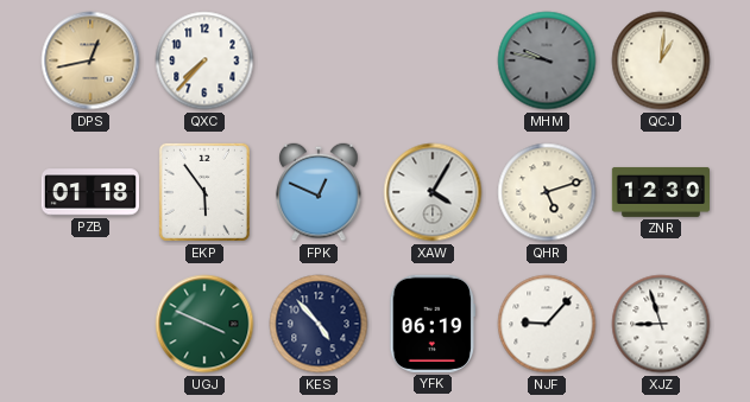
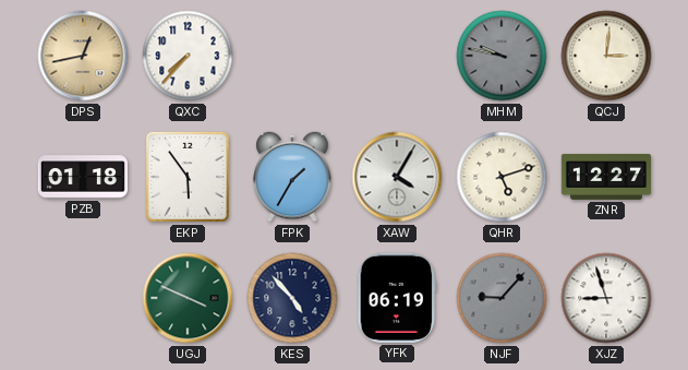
QCJ: 1:01 -> 3:01 (606, 56)
FPK: 12:49 -> 1:35 (292, 177)
ZNR: 12:30 -> 12:27 (605, 177)
NJF dial: white -> grey (502, 298)
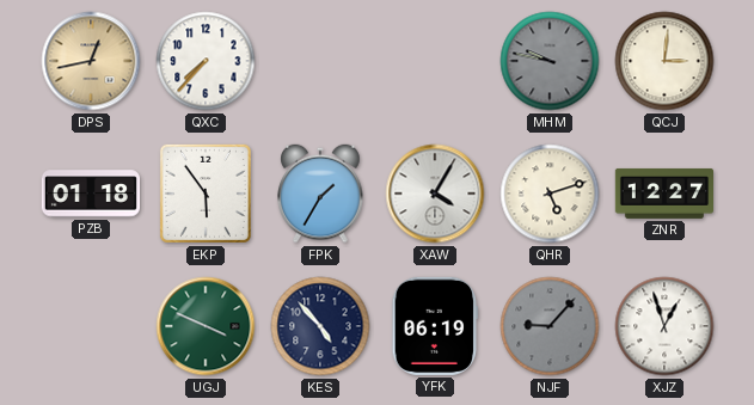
XJZ: 8:57 -> 12:57 (664, 326)
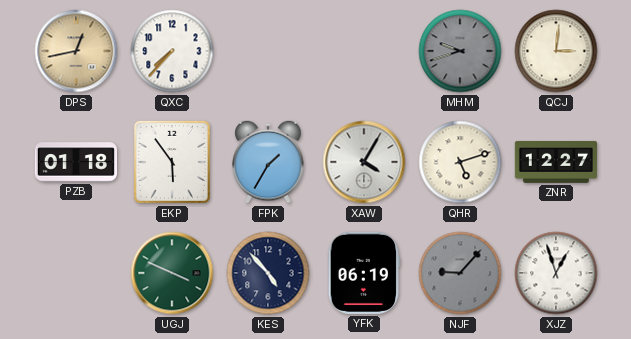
MHM: 9:47 -> 9:42 (460, 51)
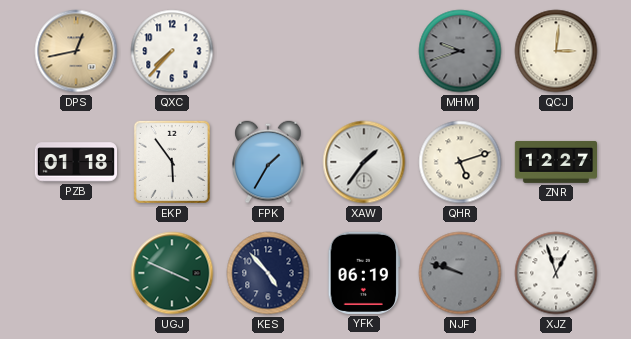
XAW: 4:05 -> 1:36 (364, 162)
NJF: 9:07 -> 9:48 (460, 273)
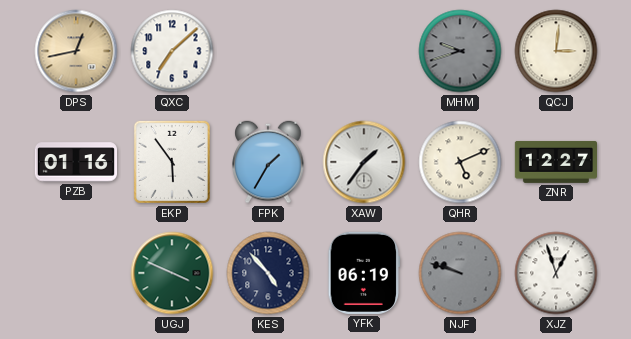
QXC: 7:37 -> 7:08 (172, 51)
PZB: 01:18 -> 01:16 (75, 162)
QHR: 5:12 -> 5:11 (460, 162)
